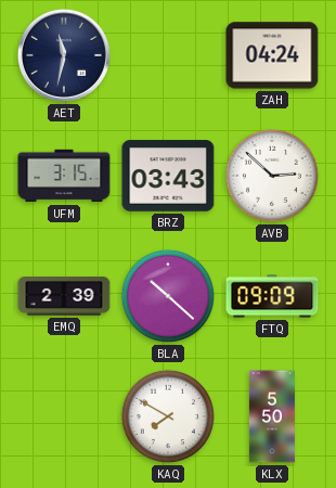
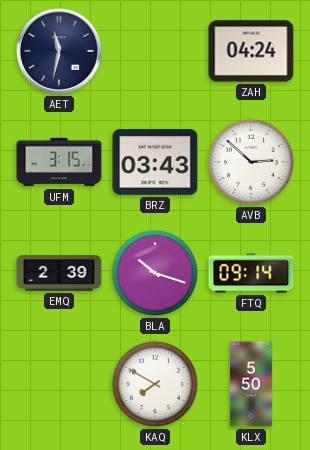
BLA: 10:22 -> 10:18 (155, 273)
FTQ: 09:09 -> 09:14 (251, 273)
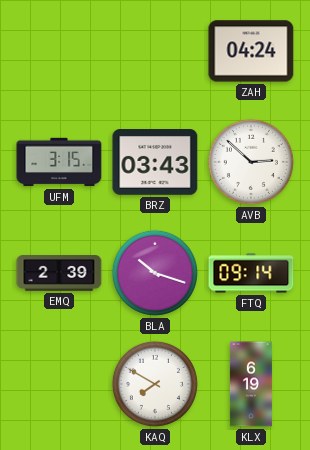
AET: 11:32 -> none (59, 51)
KLX: 5:50 -> 6:19 (251, 384)
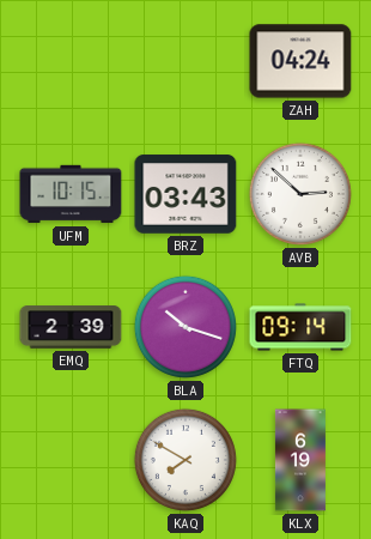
UFM: 3:15 -> 10:15 (71, 194)
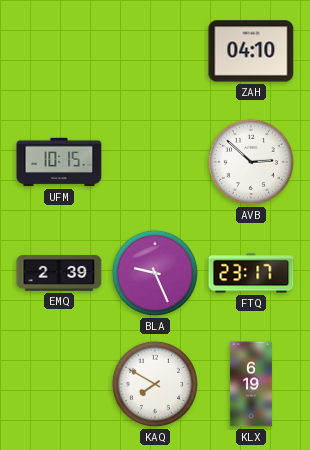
ZAH: 04:24 -> 04:10 (251, 51)
BRZ: 03:43 -> none (185, 194)
BLA: 10:18 -> 9:26 (155, 273)
FTQ: 09:14 -> 23:17 (251, 273)
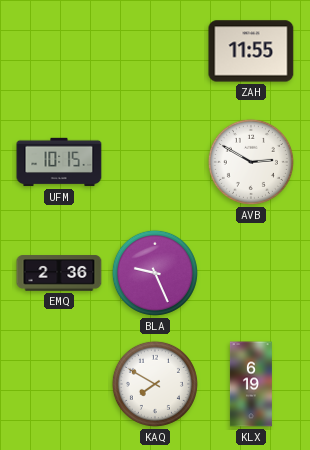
ZAH: 04:10 -> 11:55 (251, 51)
AVB: 2:52 -> 2:50 (251, 162)
EMQ: 2:39 -> 2:36 (59, 273)
FTQ: 23:17 -> none (251, 273)
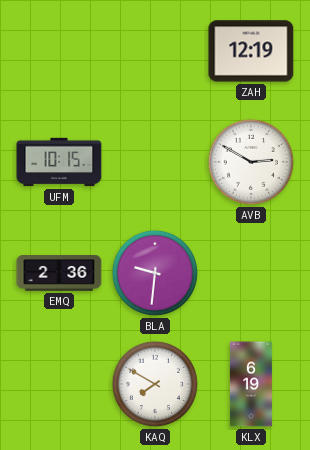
ZAH: 11:55 -> 12:19 (251, 51)
BLA: 9:26 -> 9:31 (155, 273)
